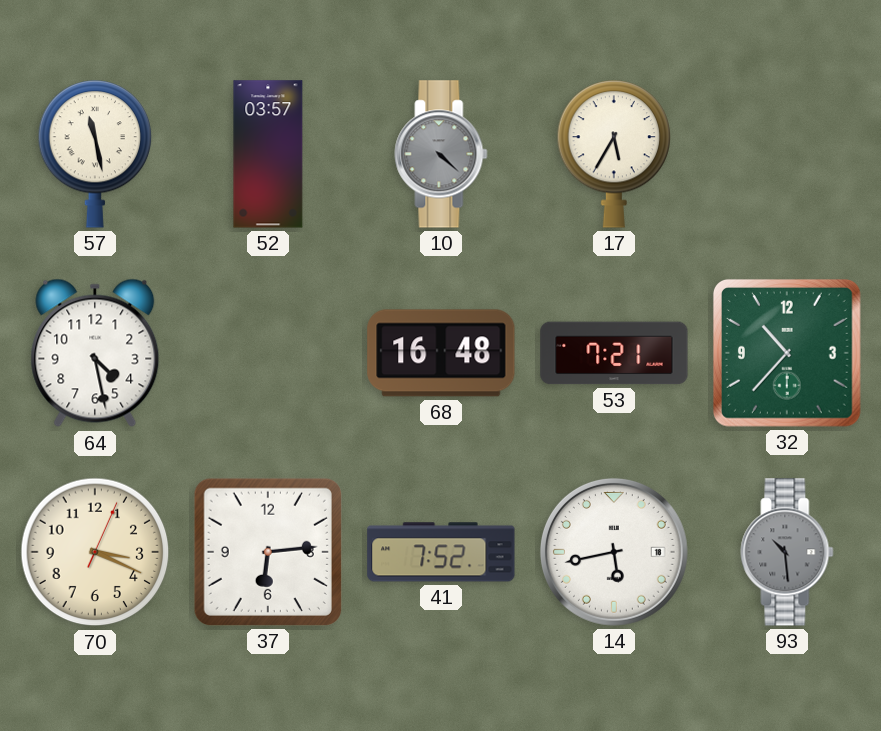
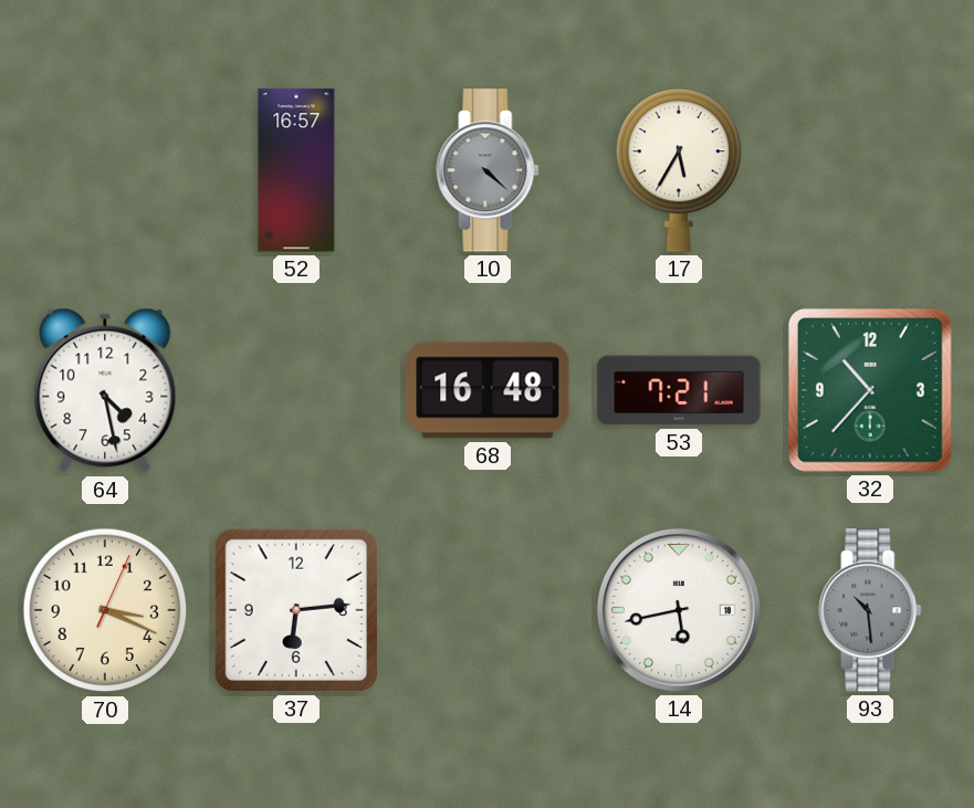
57: 11:28 -> none (95, 154)
52: 03:57 -> 16:57 (296, 170)
41: 7:52 -> none (441, 552)
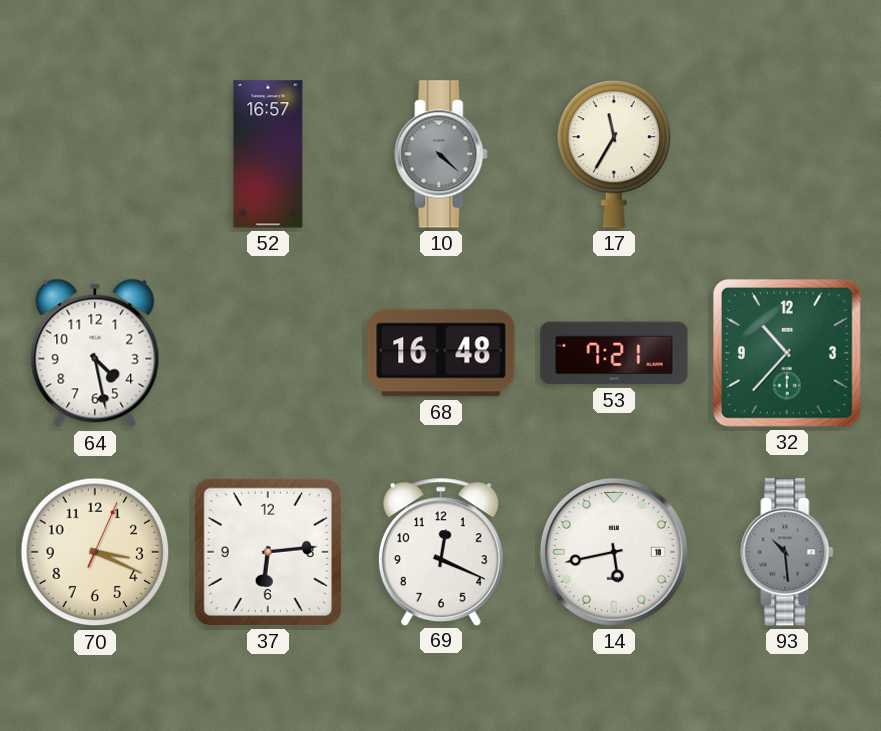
17: 5:35 -> 11:35 (614, 154)
69: none -> 12:19 (441, 551)
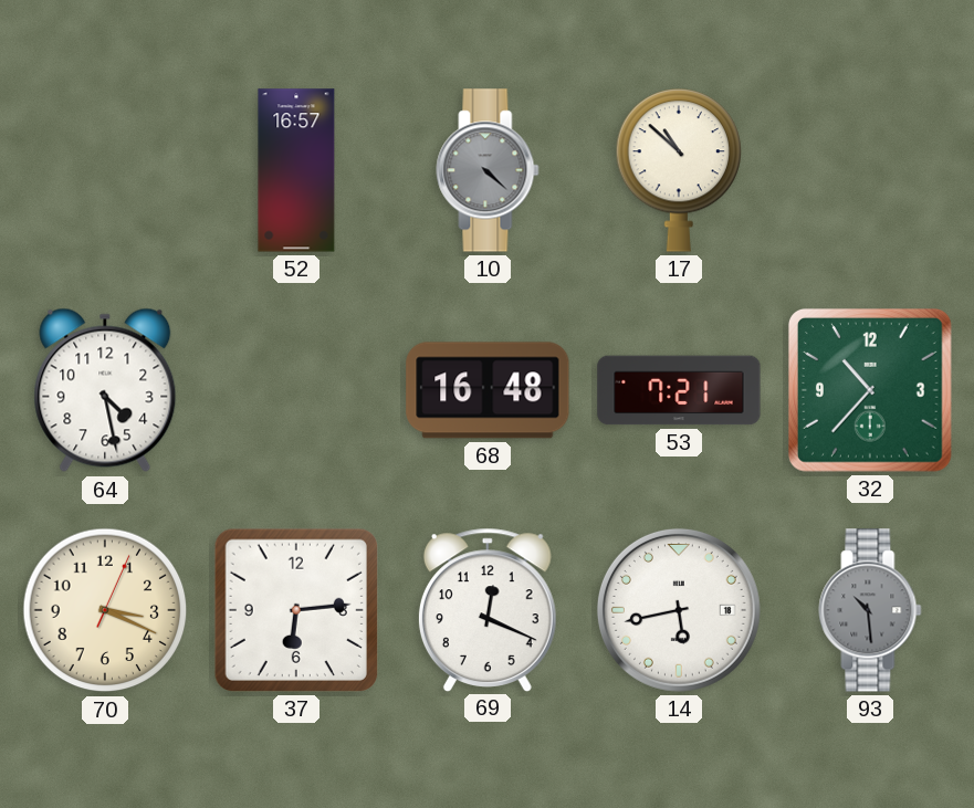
17: 11:35 -> 10:52 (679, 170)
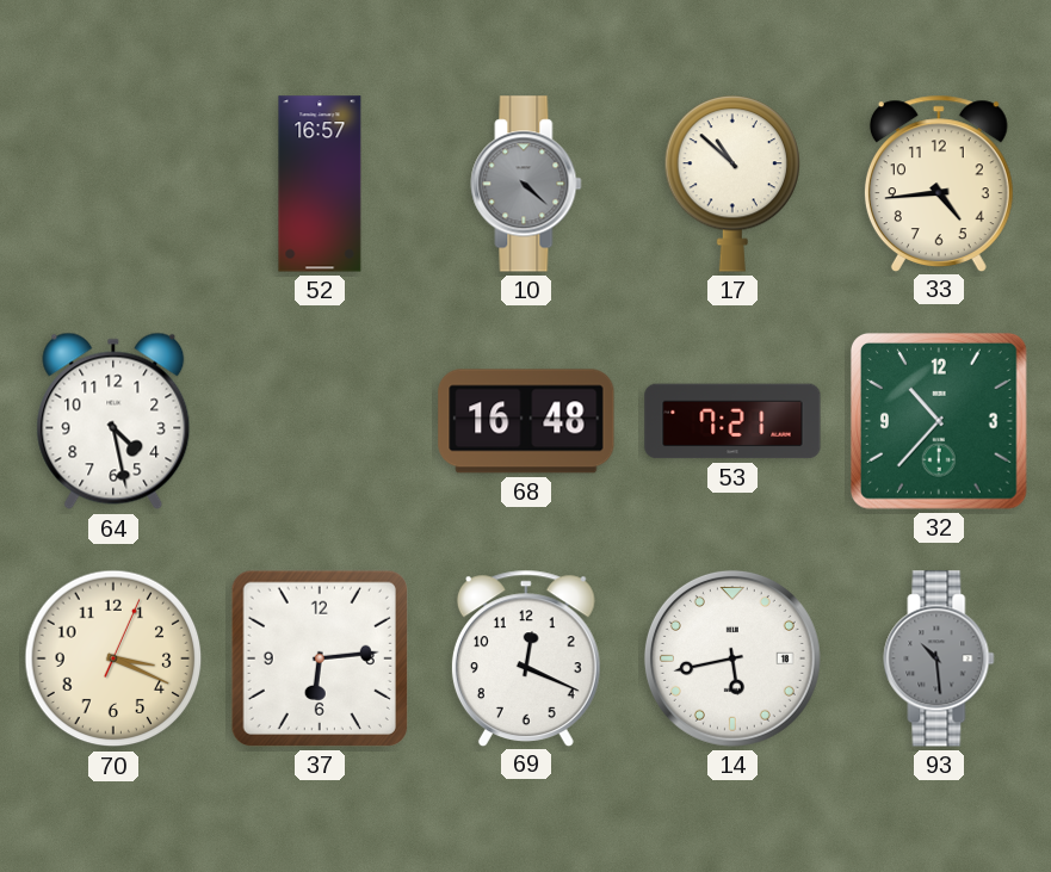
33: none -> 4:44 (939, 183)
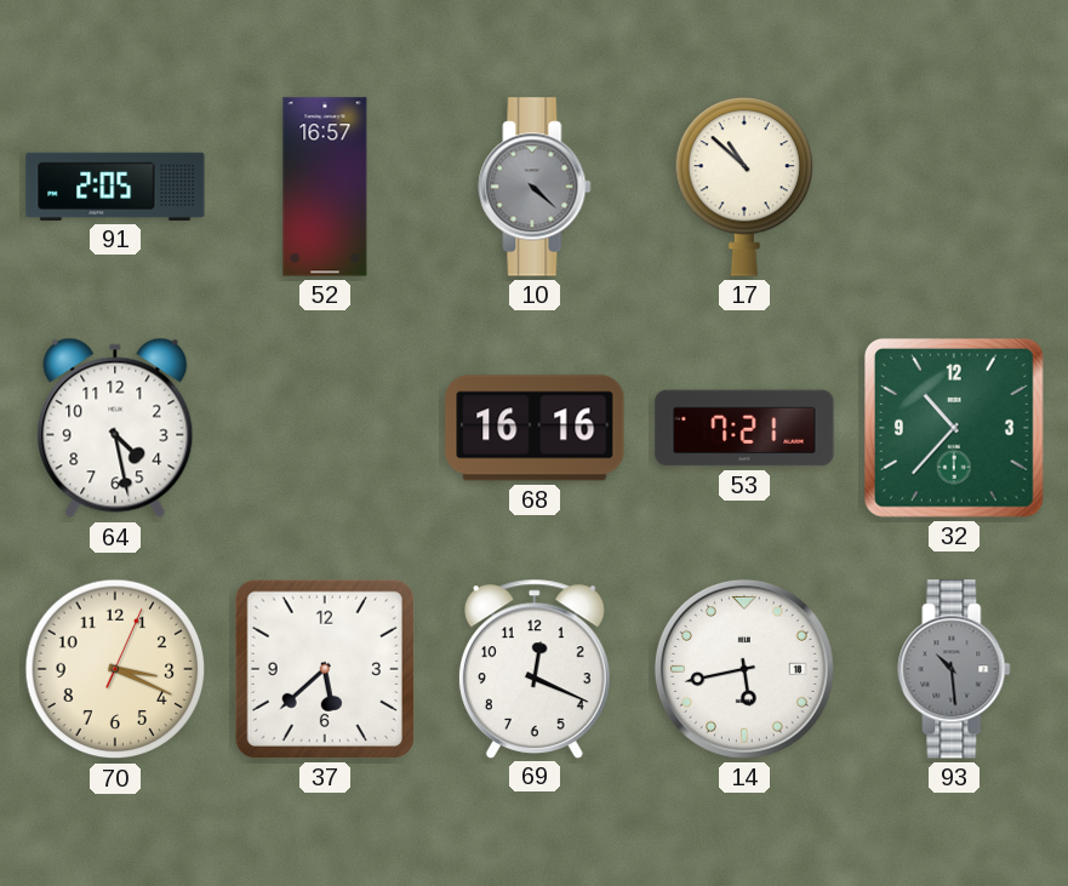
91: none -> 2:05 (115, 187)
33: 4:44 -> none (939, 183)
68: 16:48 -> 16:16 (535, 428)
37: 6:14 -> 5:38 (325, 669)
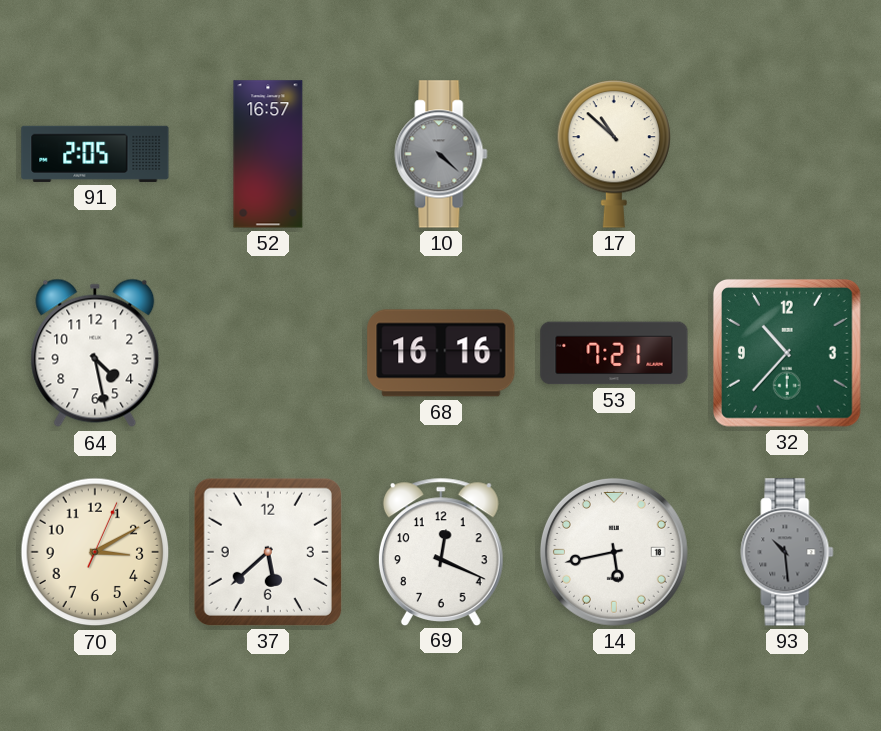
70: 3:19 -> 3:10 (95, 552)
